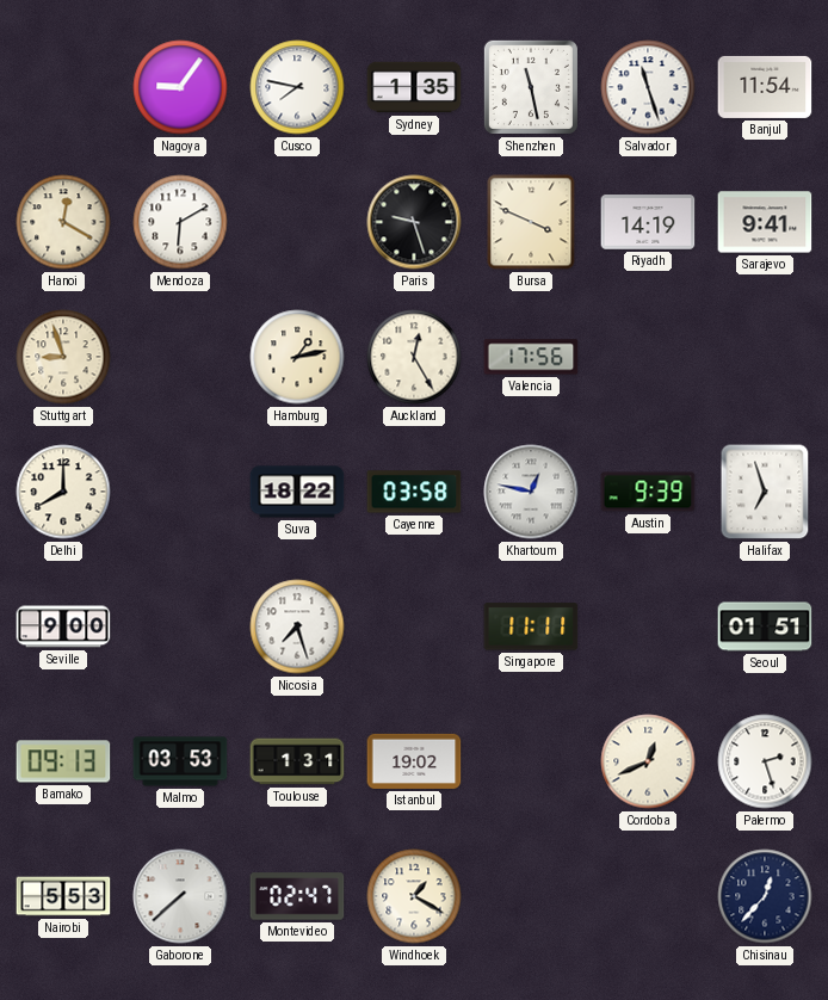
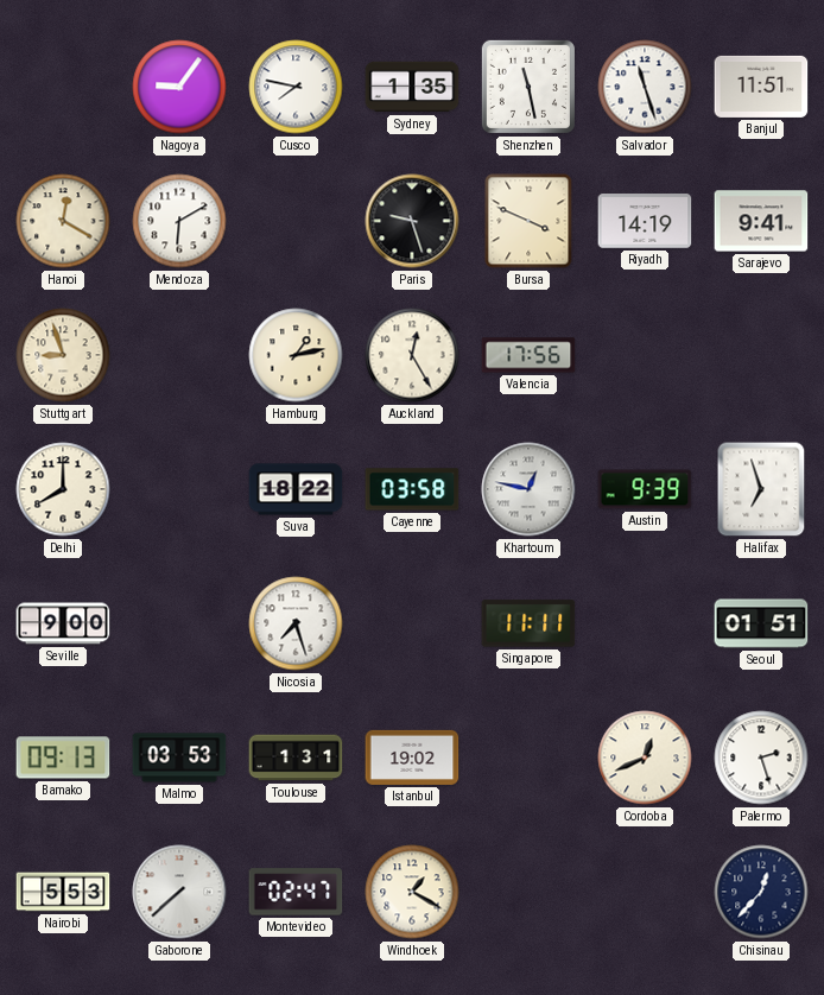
Banjul: 11:54 -> 11:51 (761, 87)
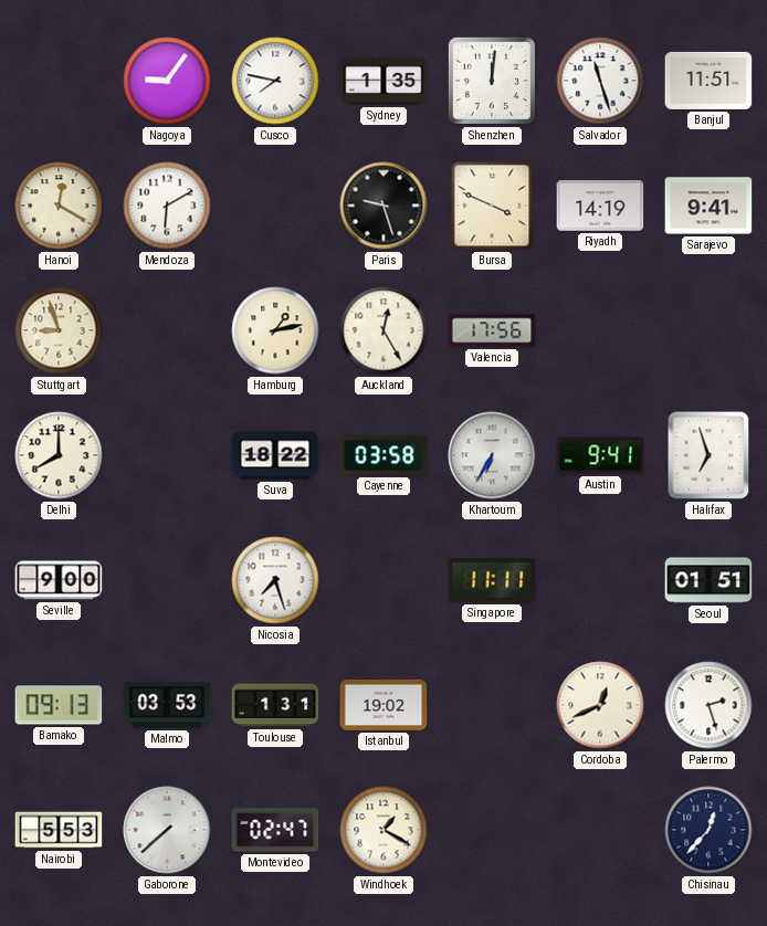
Shenzhen: 11:28 -> 12:01 (492, 81)
Khartoum: 12:47 -> 6:35 (492, 455)
Austin: 9:39 -> 9:41 (600, 455)
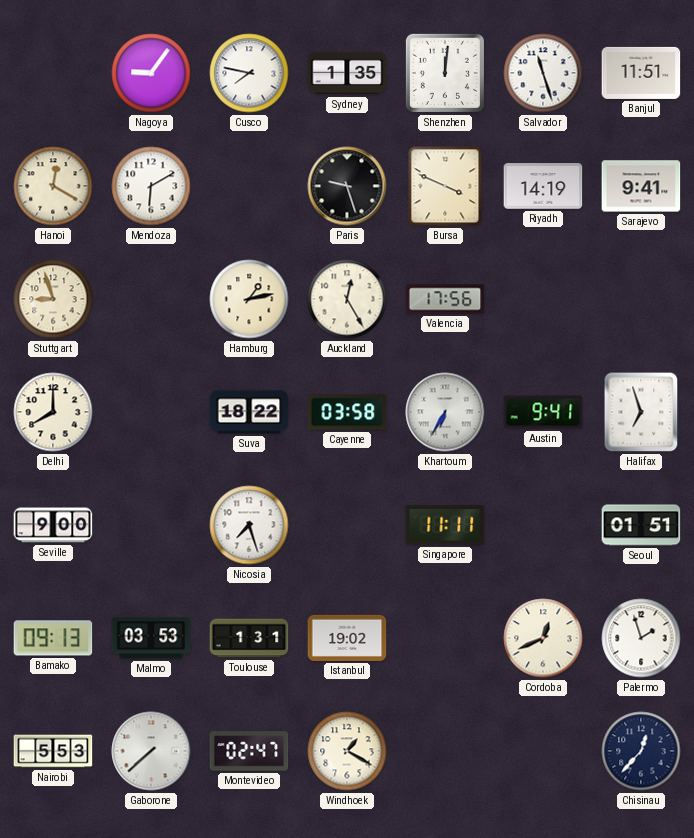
Palermo: 2:27 -> 1:57 (641, 638)
